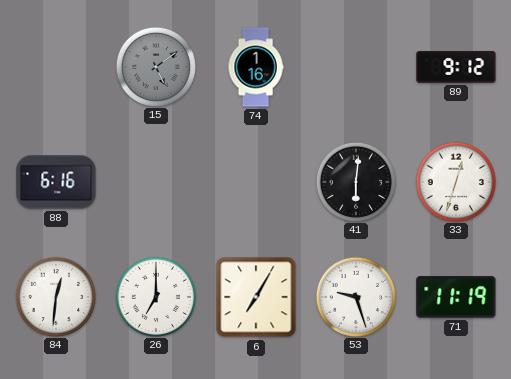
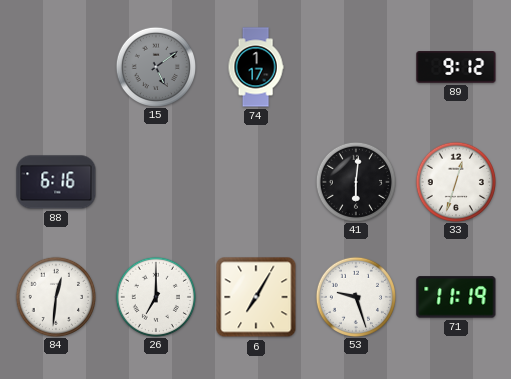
74: 1:16 -> 1:17 (256, 67)
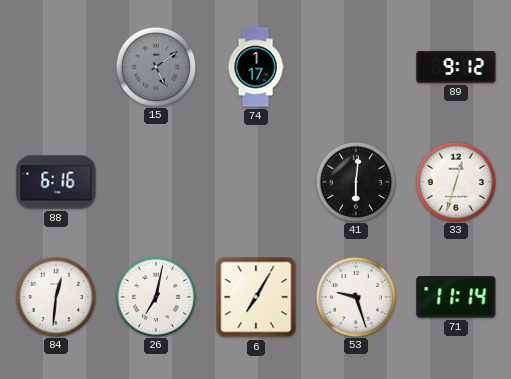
26: 7:00 -> 7:02 (155, 296)
71: 11:19 -> 11:14 (456, 297)
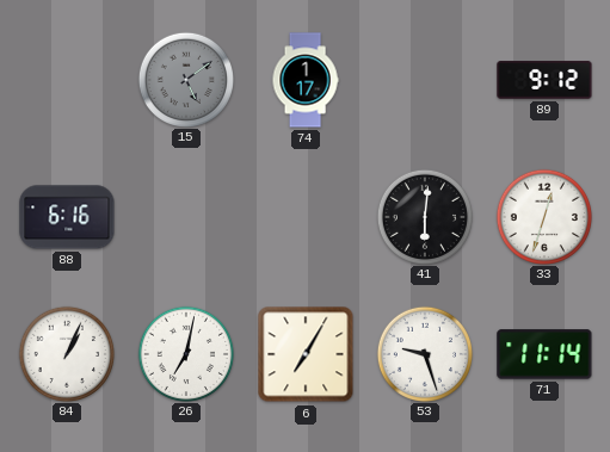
84: 12:31 -> 1:04 (66, 353)
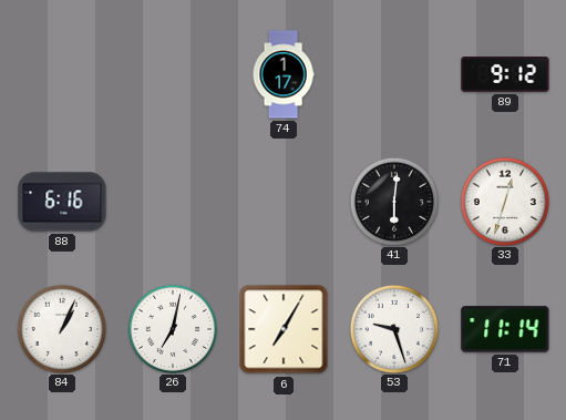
15: 5:09 -> none (185, 79)
